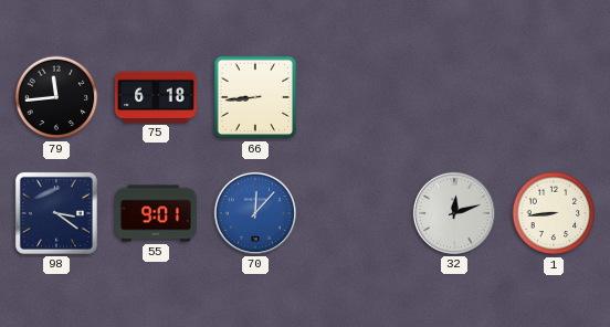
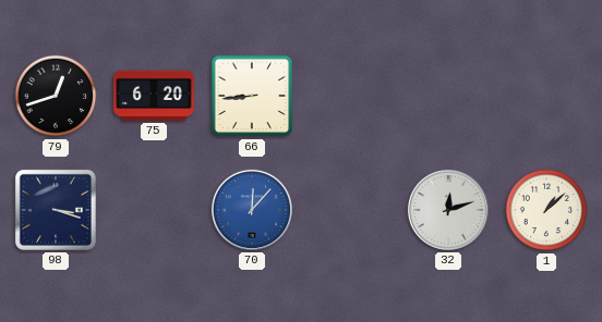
79: 11:44 -> 12:42 (56, 96)
75: 6:18 -> 6:20 (155, 96)
98: 3:21 -> 3:18 (56, 210)
55: 9:01 -> none (156, 213)
1: 8:44 -> 1:08 (546, 210)
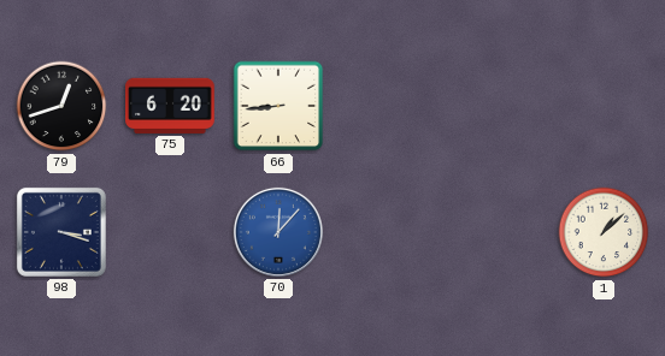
32: 12:12 -> none (448, 210)
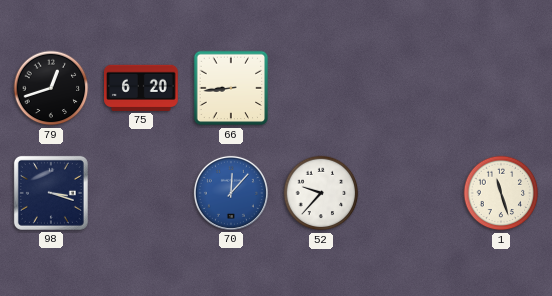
52: none -> 9:37 (321, 193)
1: 1:08 -> 11:27 (501, 193)
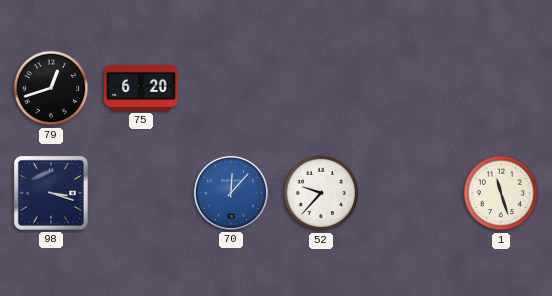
66: 8:44 -> none (231, 88)
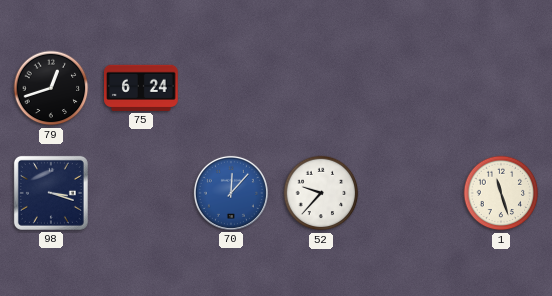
75: 6:20 -> 6:24 (142, 88)
